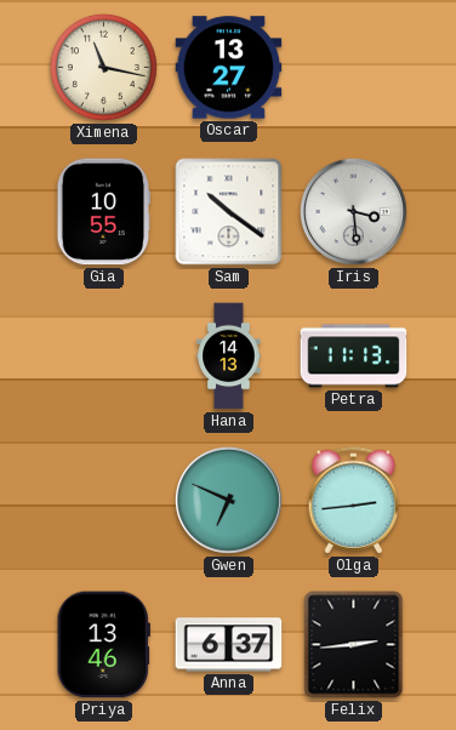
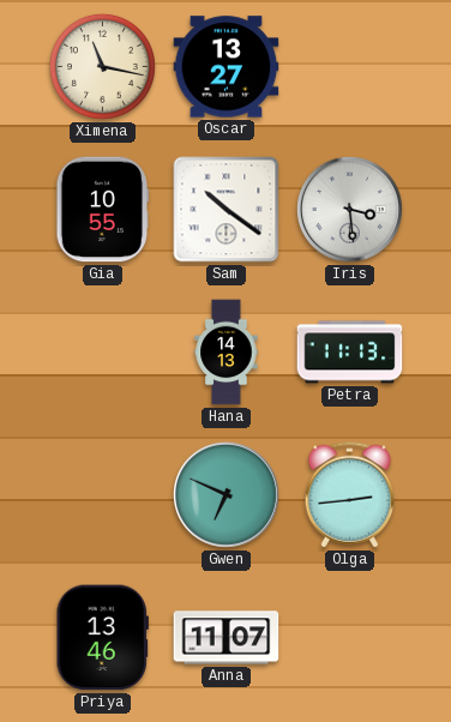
Anna: 6:37 -> 11:07 (227, 638)
Felix: 2:44 -> none (354, 645)
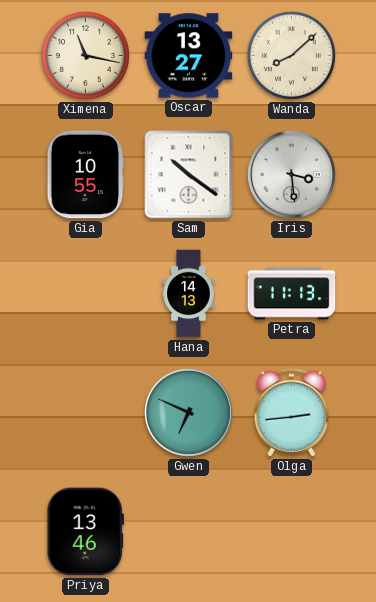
Wanda: none -> 8:08 (291, 55)
Anna: 11:07 -> none (227, 638)
